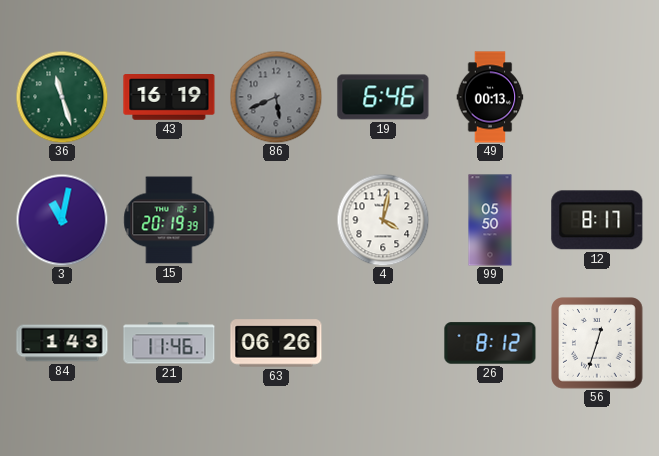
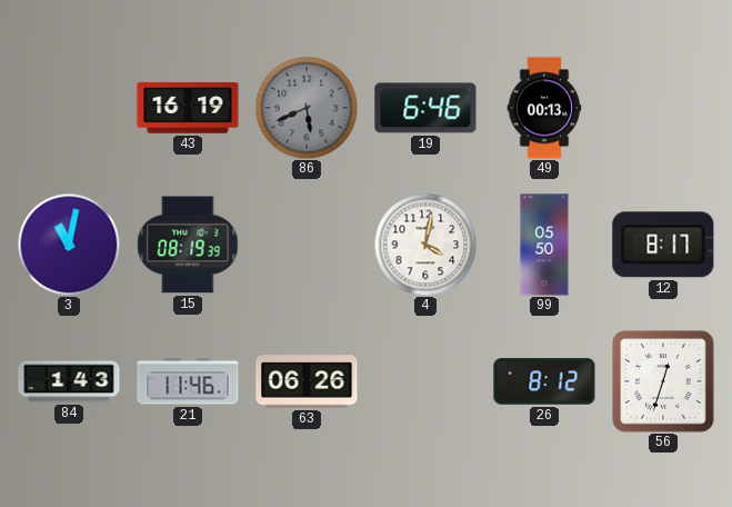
36: 11:27 -> none (62, 97)
15: 20:19 -> 08:19 (188, 245)
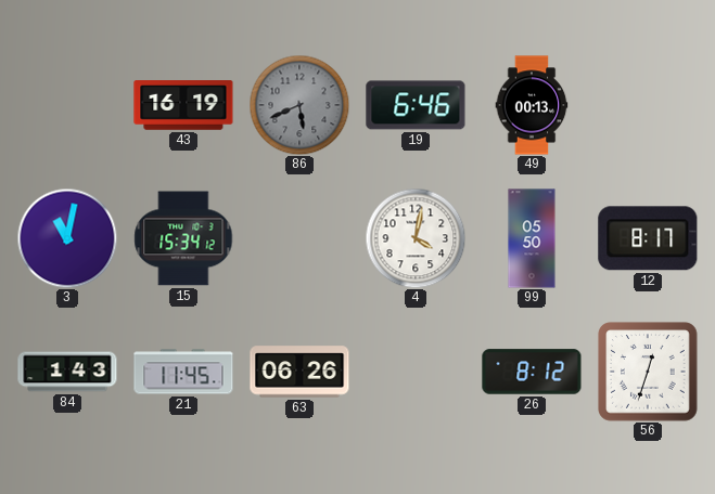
15: 08:19 -> 15:34 (183, 238)
21: 11:46 -> 11:45 (183, 372)
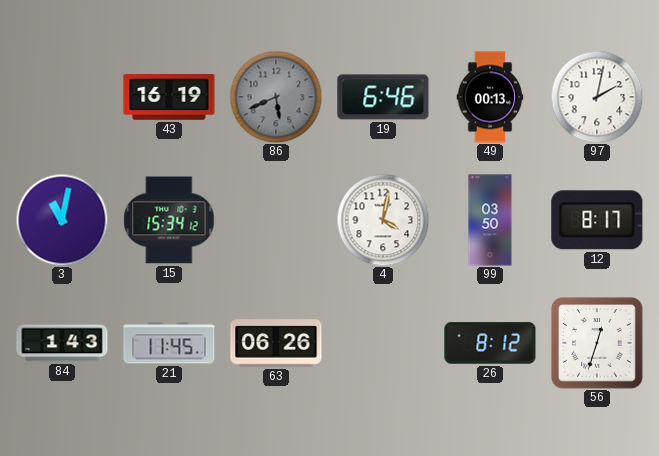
97: none -> 2:02 (597, 97)
99: 05:50 -> 03:50 (490, 220)
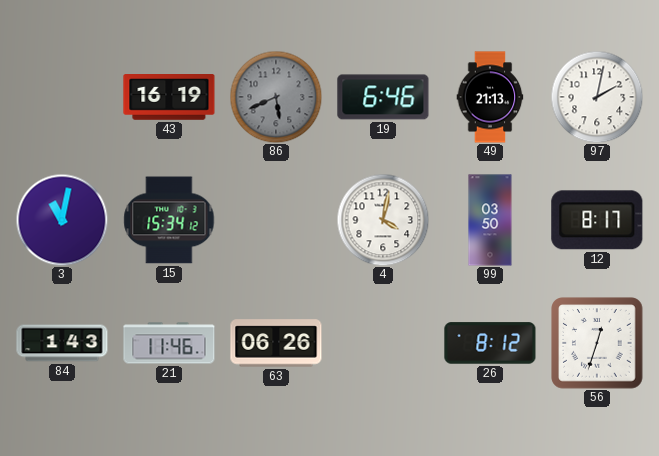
49: 00:13 -> 21:13 (490, 97)
21: 11:45 -> 11:46 (169, 343)
